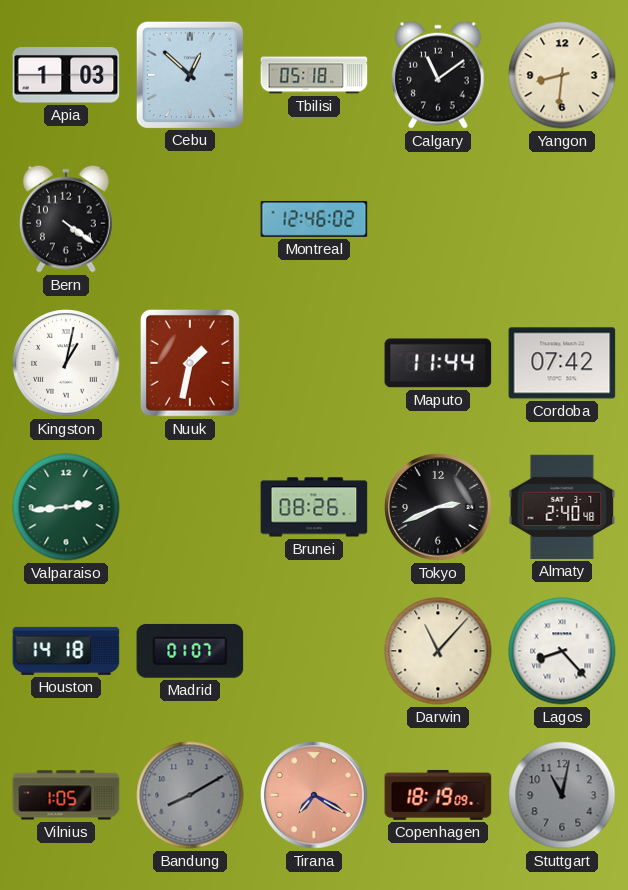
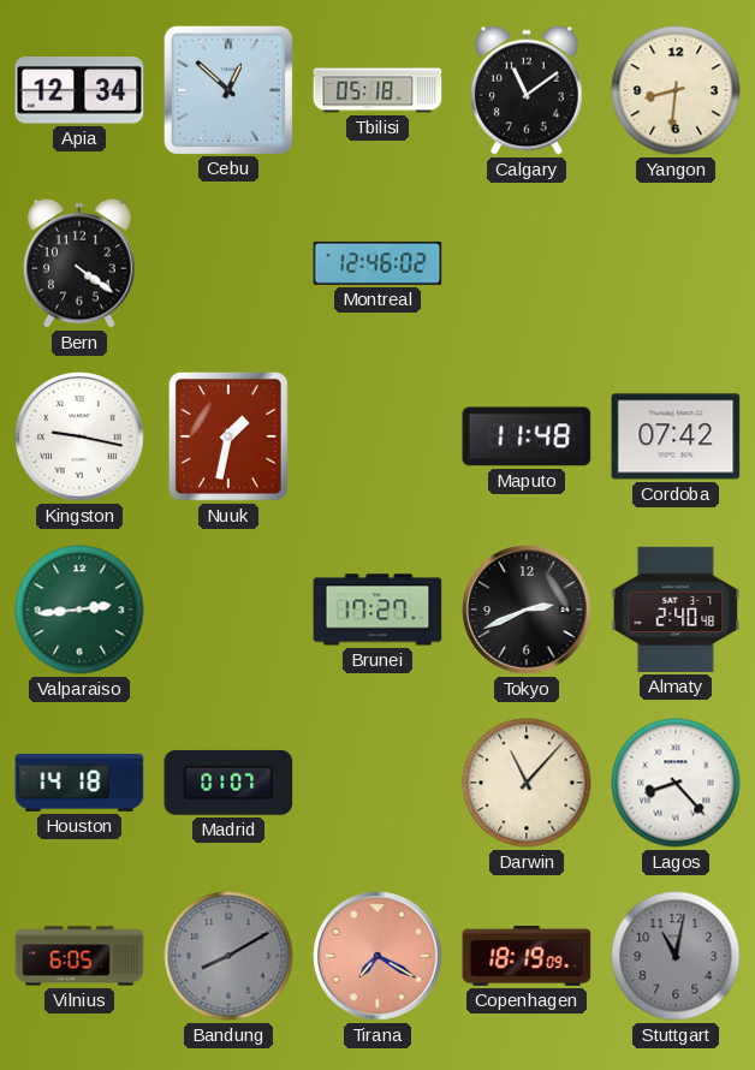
Apia: 1:03 -> 12:34 (79, 90)
Kingston: 1:02 -> 9:17 (79, 436)
Maputo: 11:44 -> 11:48 (527, 436)
Brunei: 08:26 -> 17:27 (377, 610)
Vilnius: 1:05 -> 6:05 (79, 956)
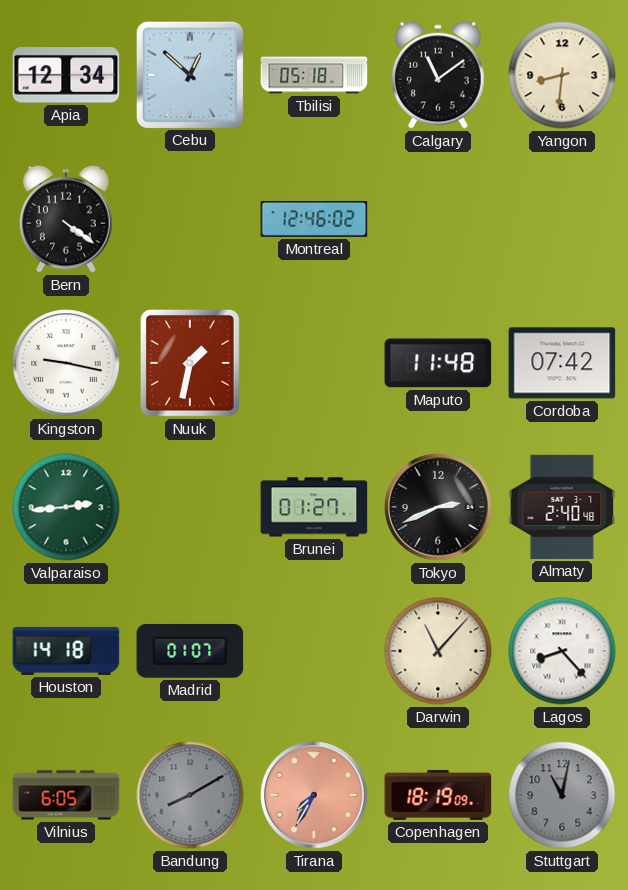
Brunei: 17:27 -> 01:27 (314, 507)
Tirana: 7:20 -> 7:35 (314, 795)
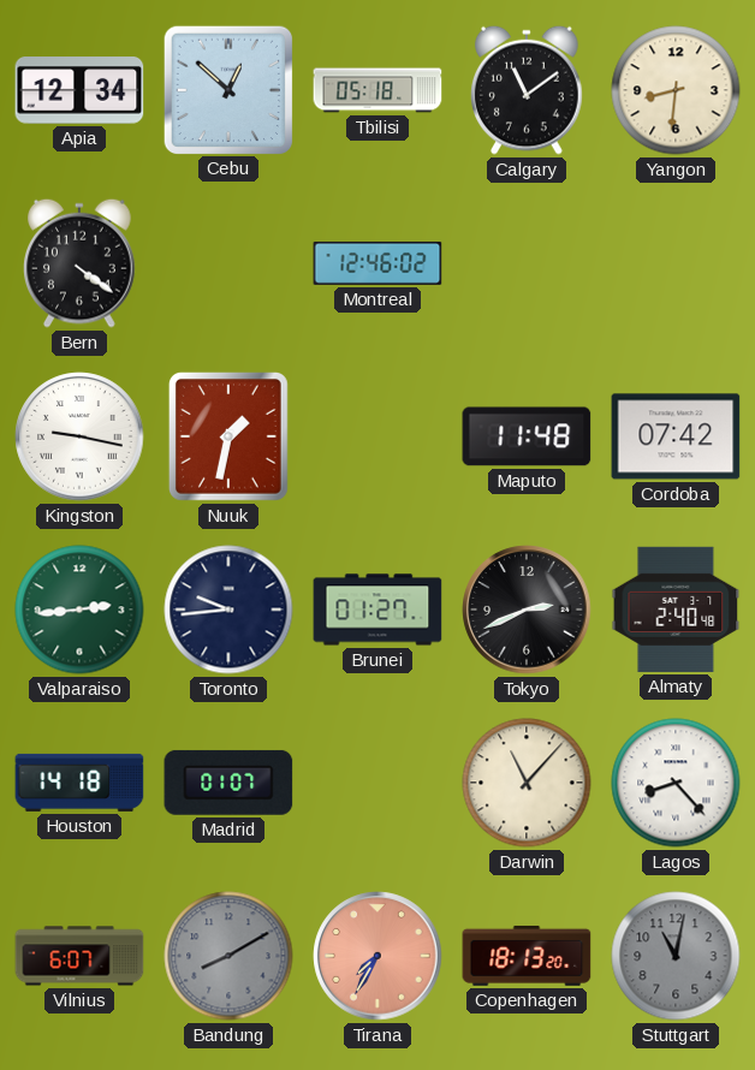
Toronto: none -> 9:44 (228, 610)
Vilnius: 6:05 -> 6:07 (79, 956)
Copenhagen: 18:19 -> 18:13 (527, 956)
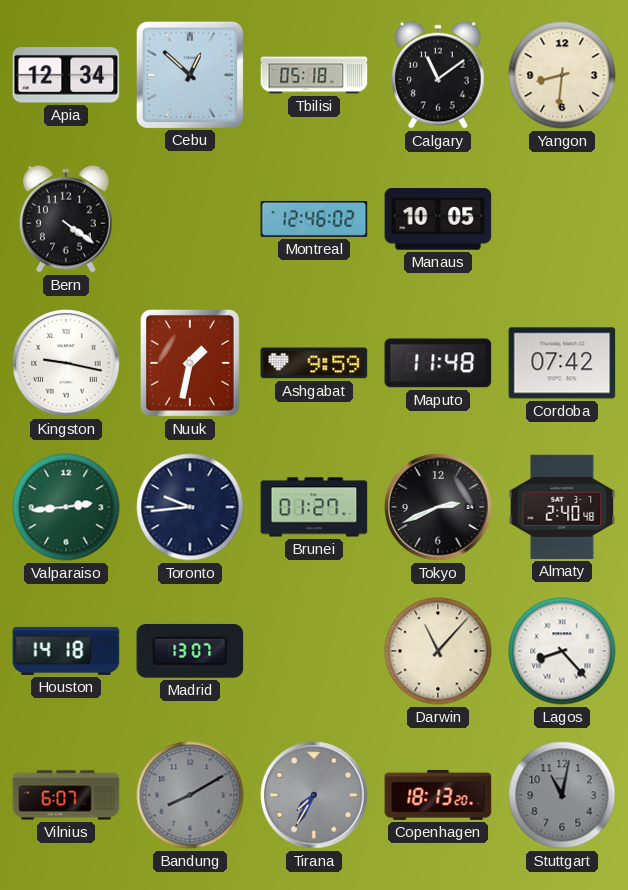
Manaus: none -> 10:05 (438, 219)
Ashgabat: none -> 9:59 (314, 363)
Madrid: 01:07 -> 13:07 (190, 651)
Tirana dial: salmon -> grey (314, 795)
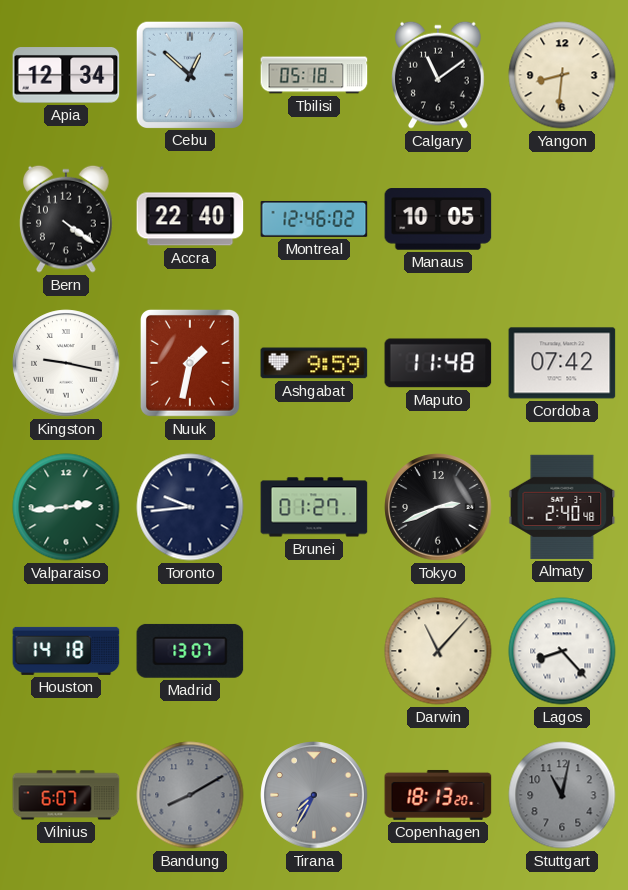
Accra: none -> 22:40 (190, 219)
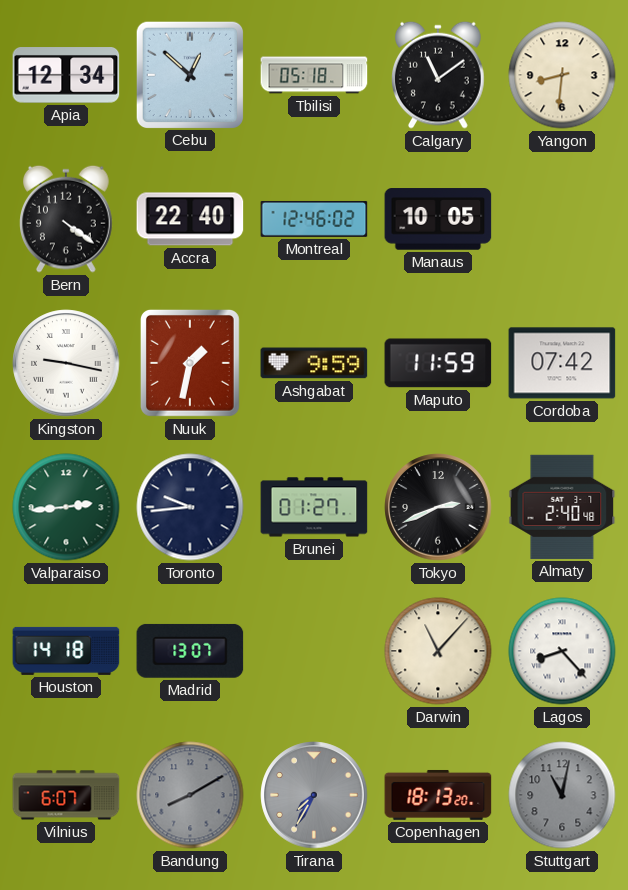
Maputo: 11:48 -> 11:59 (438, 363)
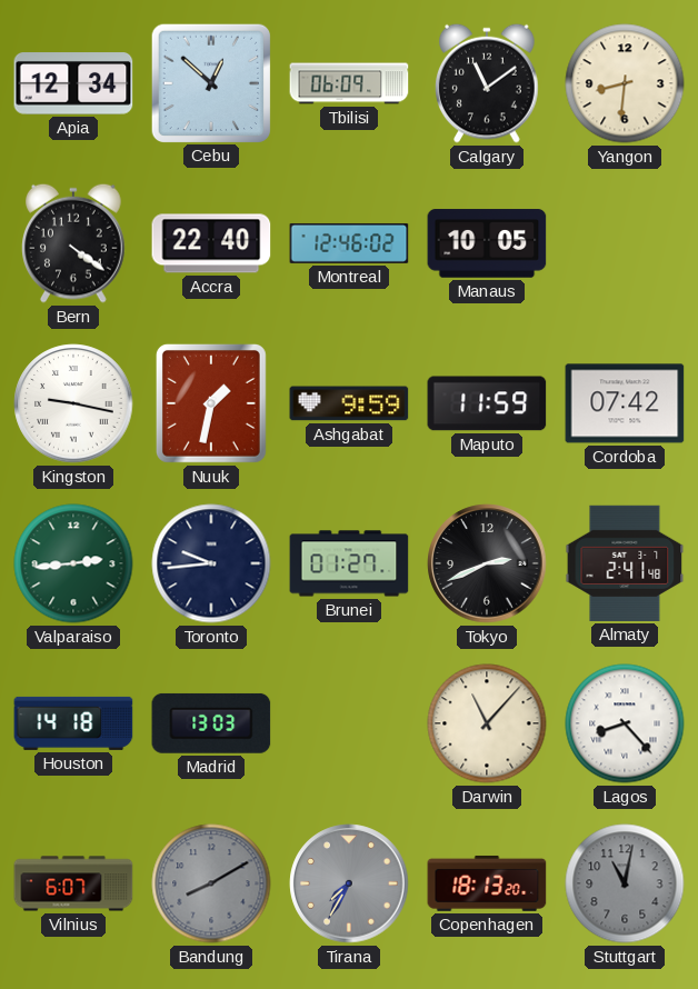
Tbilisi: 05:18 -> 06:09 (349, 83)
Almaty: 2:40 -> 2:41 (625, 563)
Madrid: 13:07 -> 13:03 (211, 723)
